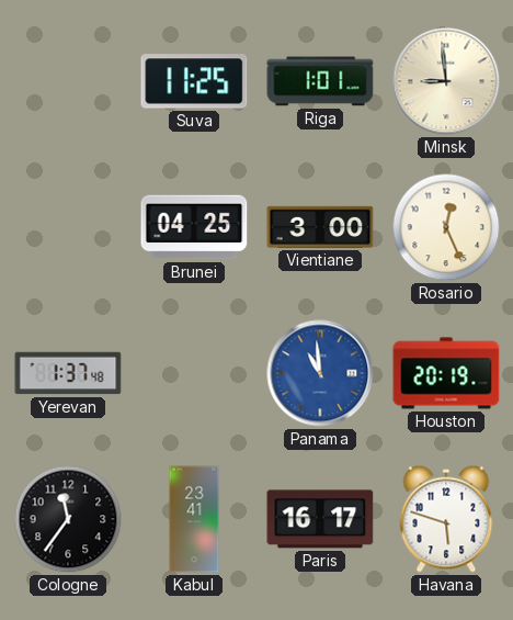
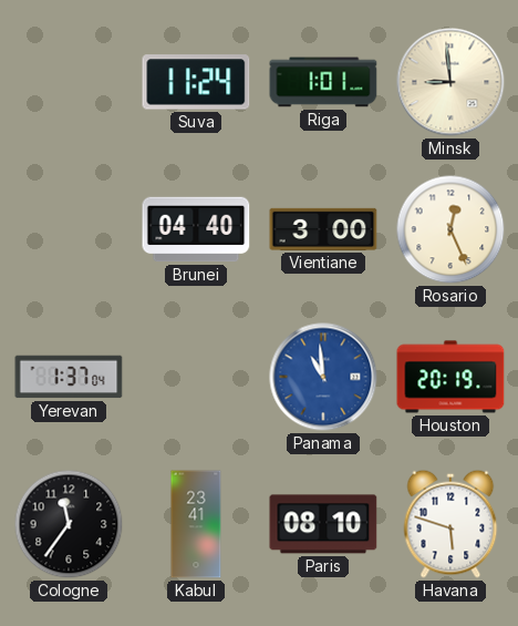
Suva: 11:25 -> 11:24 (196, 82)
Brunei: 04:25 -> 04:40 (196, 229)
Yerevan: 1:37:48 -> 1:37:04 (69, 377)
Paris: 16:17 -> 08:10 (323, 524)
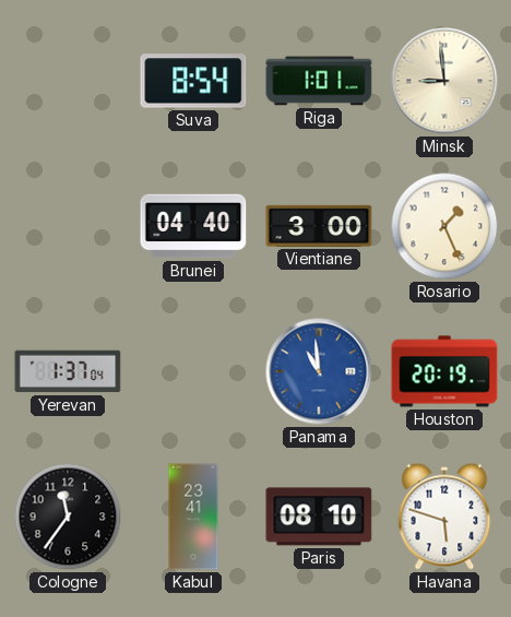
Suva: 11:24 -> 8:54 (193, 81)
Rosario: 12:26 -> 1:26 (444, 226)
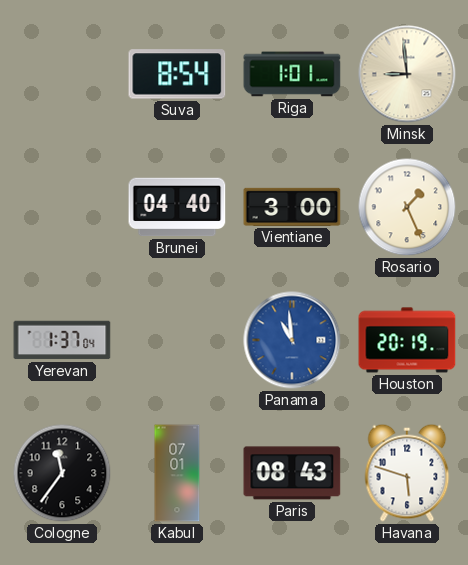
Kabul: 23:41 -> 07:01 (177, 473)
Paris: 08:10 -> 08:43 (292, 473)
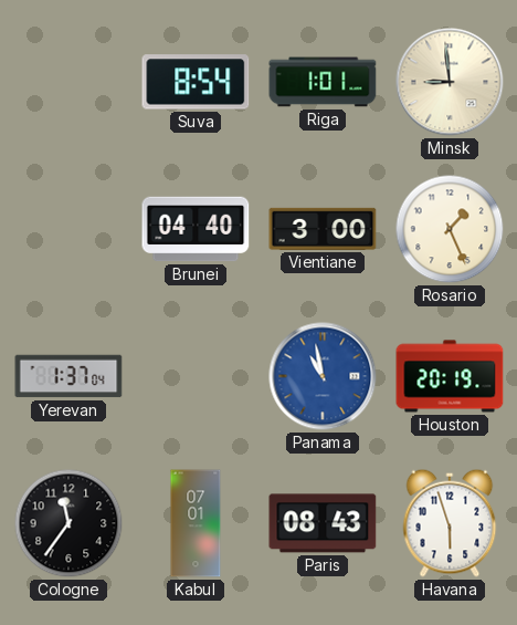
Panama: 10:59 -> 10:58 (323, 376)
Havana: 5:48 -> 5:57 (450, 523)
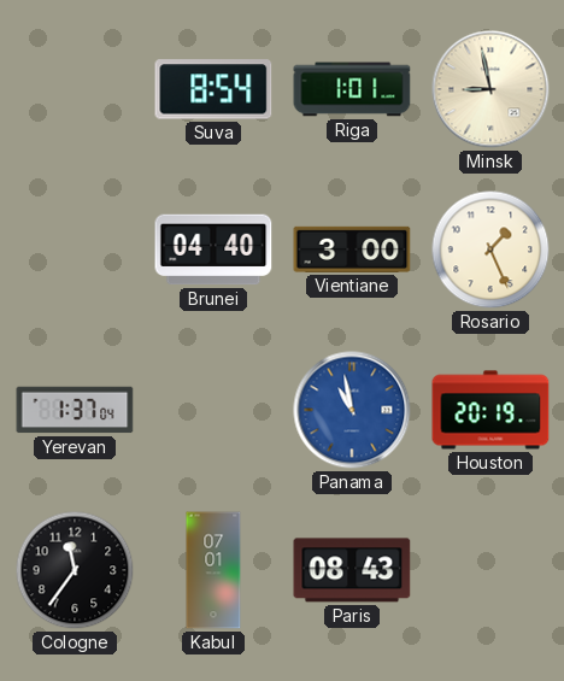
Minsk: 8:59 -> 8:58 (490, 89)
Havana: 5:57 -> none (450, 523)
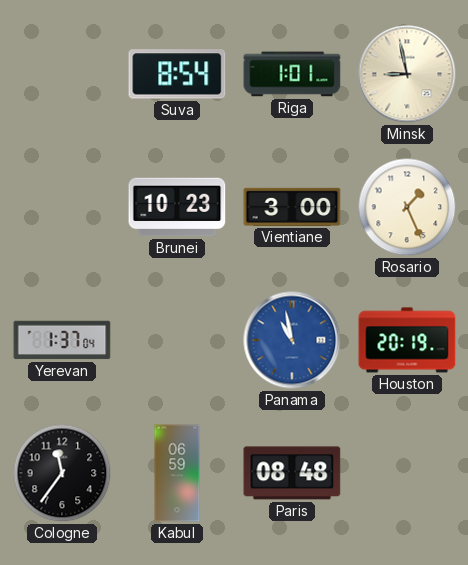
Brunei: 04:40 -> 10:23 (177, 207)
Kabul: 07:01 -> 06:59 (177, 473)
Paris: 08:43 -> 08:48 (292, 473)
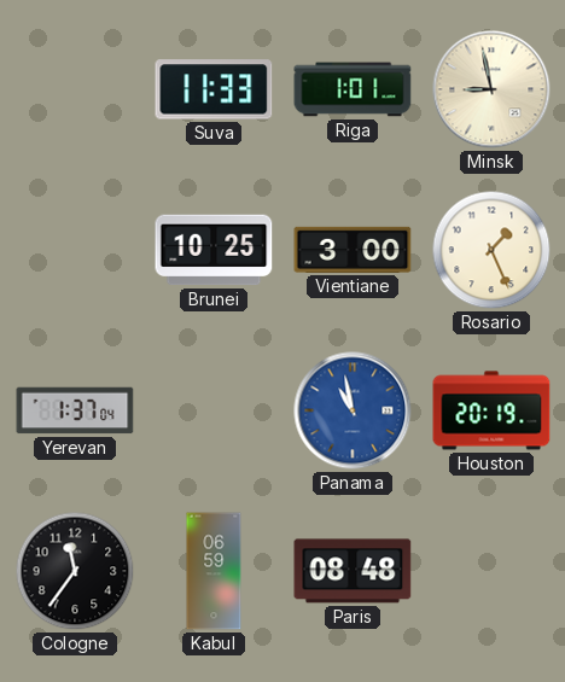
Suva: 8:54 -> 11:33 (214, 89)
Brunei: 10:23 -> 10:25 (214, 250)
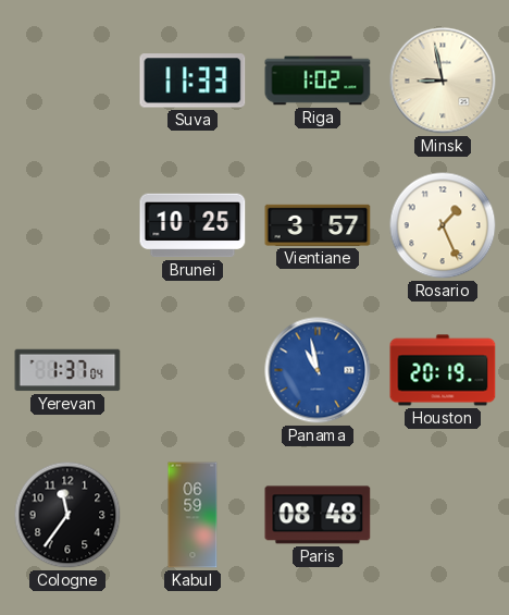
Riga: 1:01 -> 1:02 (318, 81)
Vientiane: 3:00 -> 3:57 (318, 225)
